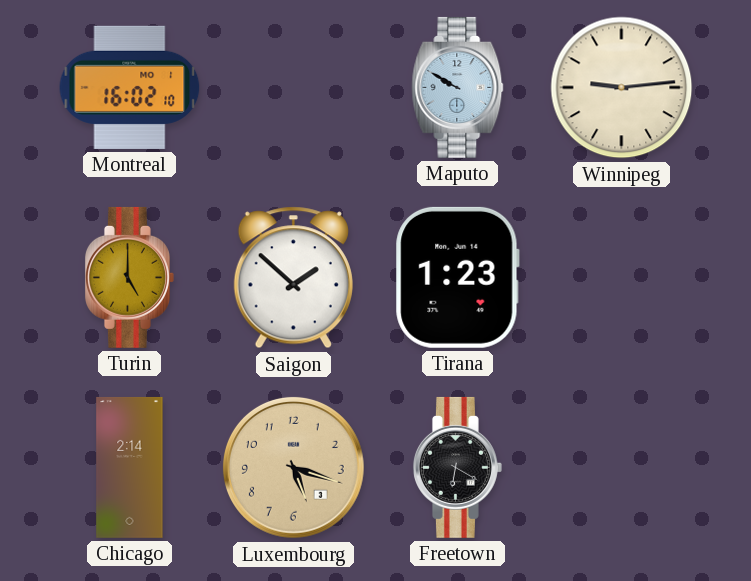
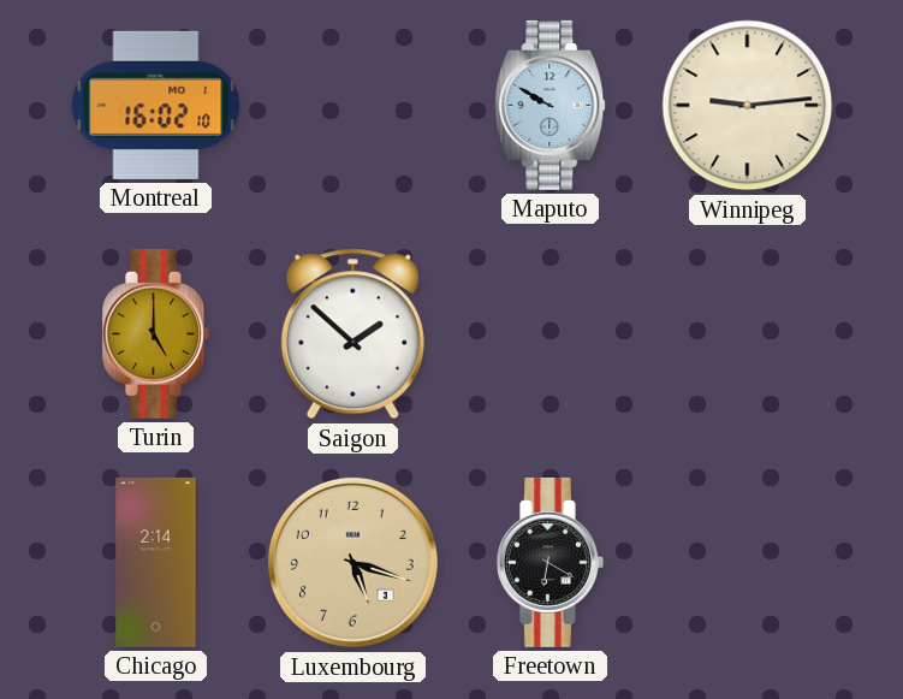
Tirana: 1:23 -> none (457, 277)
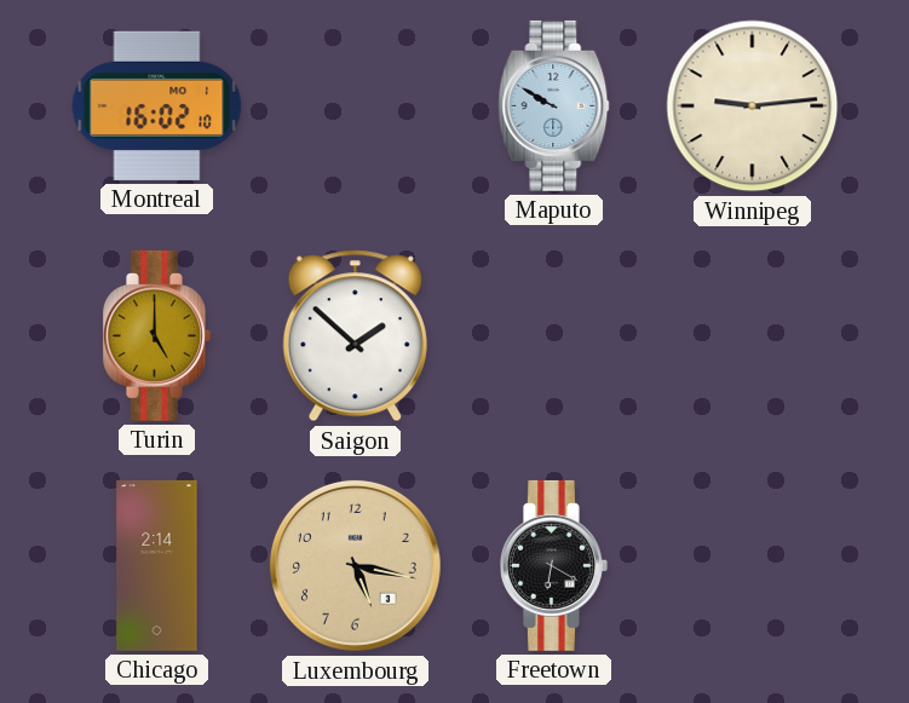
Luxembourg: 5:18 -> 5:17 (355, 565)
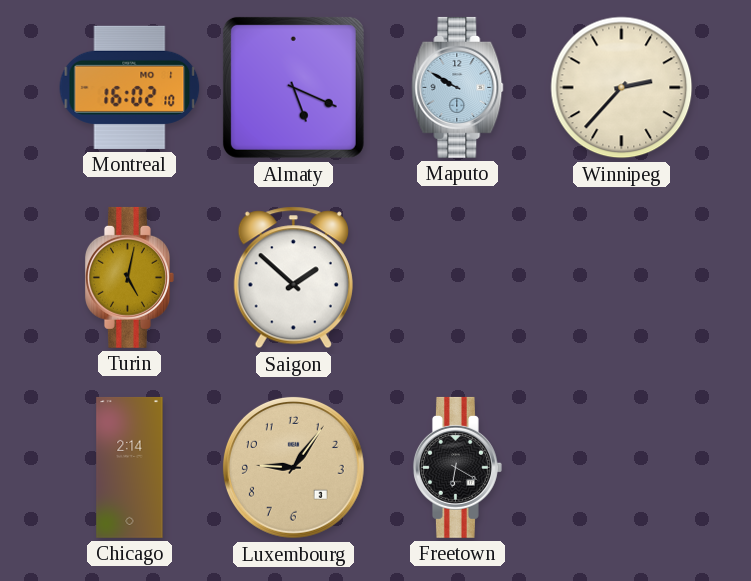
Almaty: none -> 5:19 (293, 87)
Winnipeg: 9:14 -> 2:37 (622, 88)
Turin: 5:00 -> 5:02 (129, 277)
Luxembourg: 5:17 -> 9:06 (293, 467)
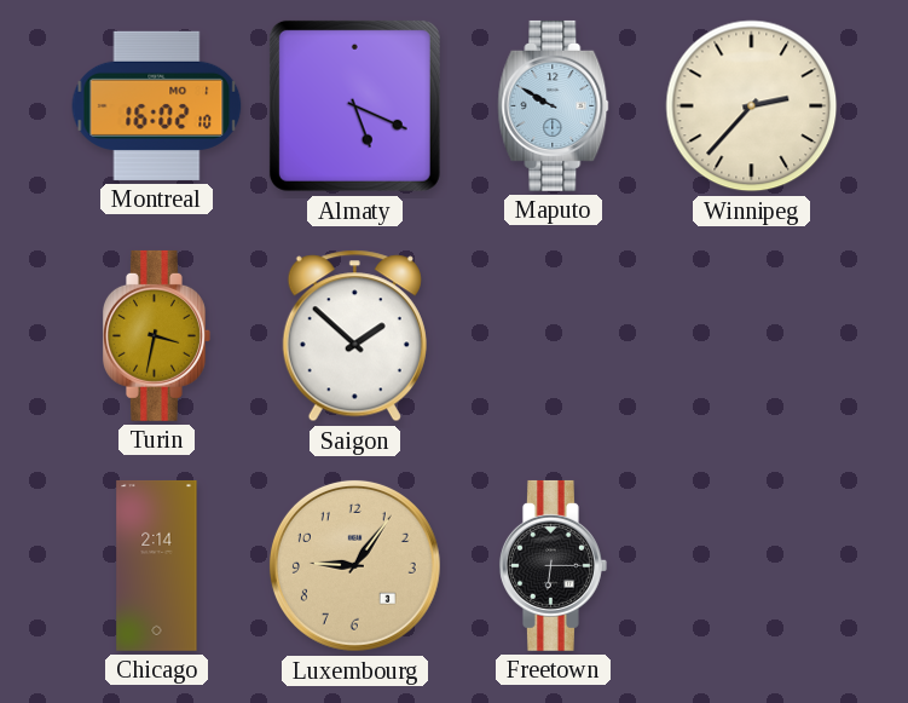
Turin: 5:02 -> 3:32 (156, 335)
Freetown: 6:20 -> 6:15 (553, 565)
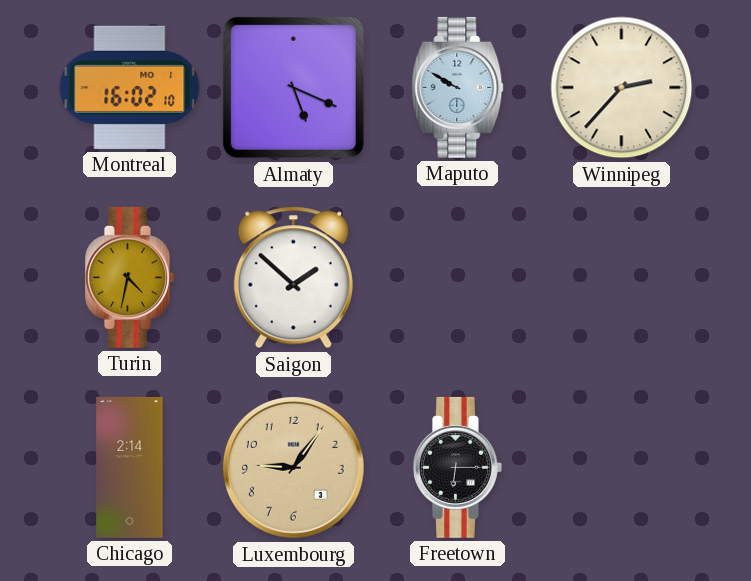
Turin: 3:32 -> 4:32 (129, 277)
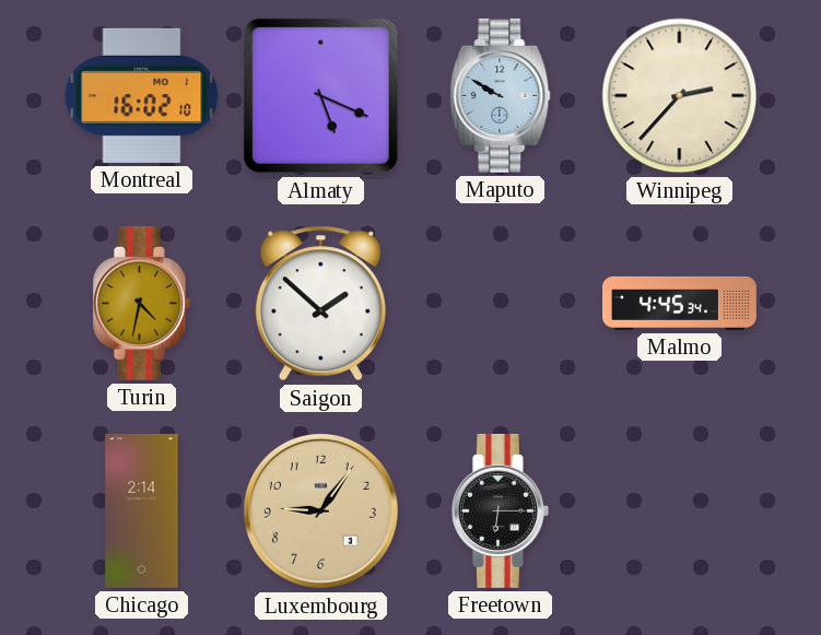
Malmo: none -> 4:45 (680, 303)
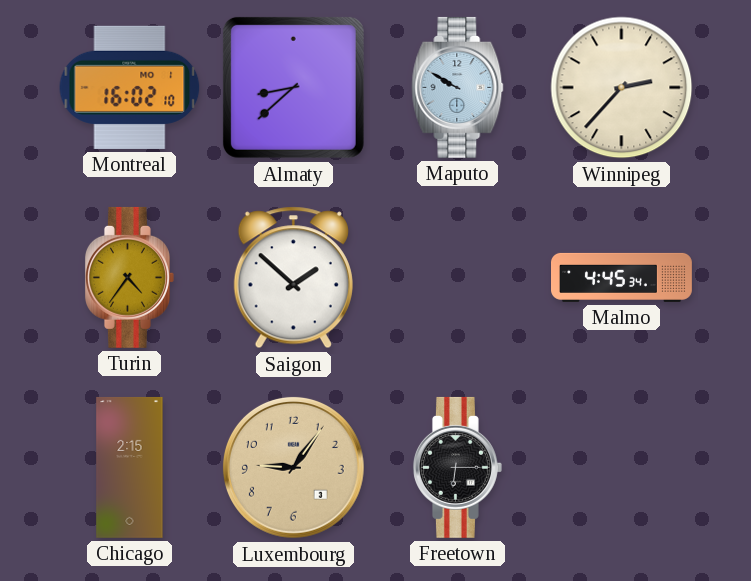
Almaty: 5:19 -> 8:38 (293, 87)
Turin: 4:32 -> 4:36 (129, 277)
Chicago: 2:14 -> 2:15 (130, 467)
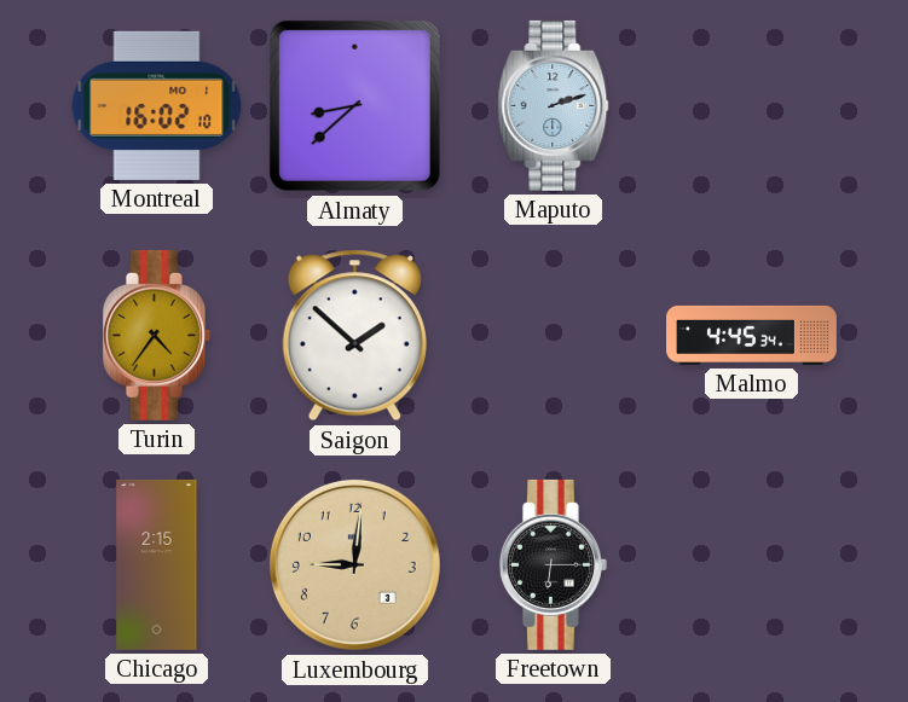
Maputo: 9:50 -> 2:12 (554, 105)
Winnipeg: 2:37 -> none (622, 88)
Luxembourg: 9:06 -> 9:01 (354, 564)
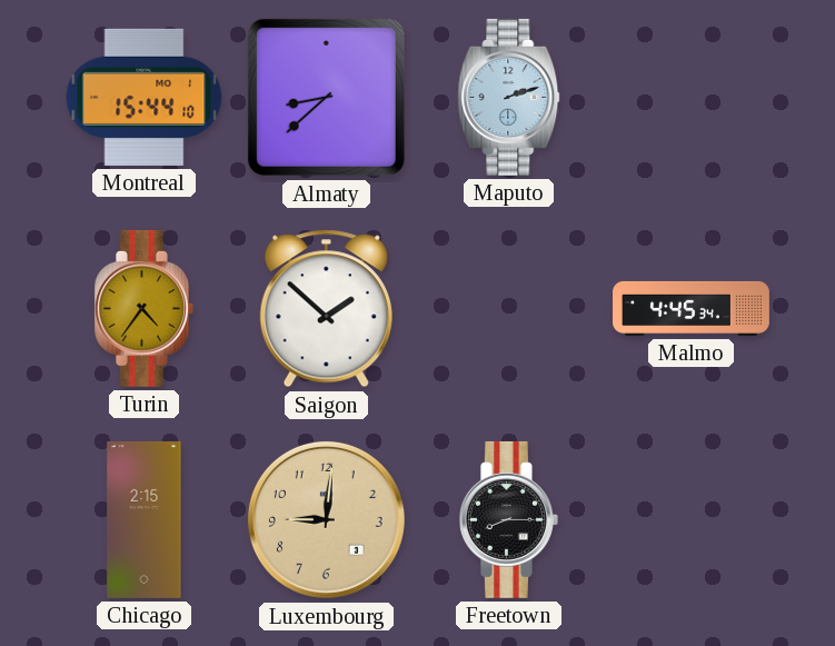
Montreal: 16:02 -> 15:44 (145, 97)
Freetown: 6:15 -> 8:15 (508, 519)
